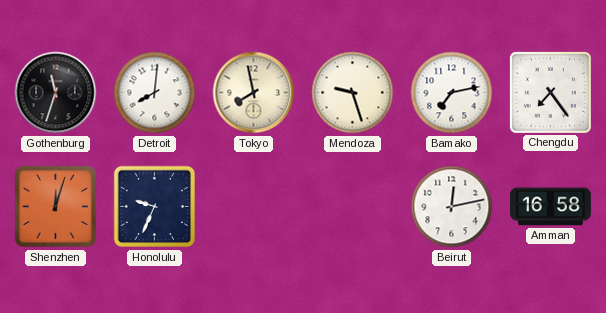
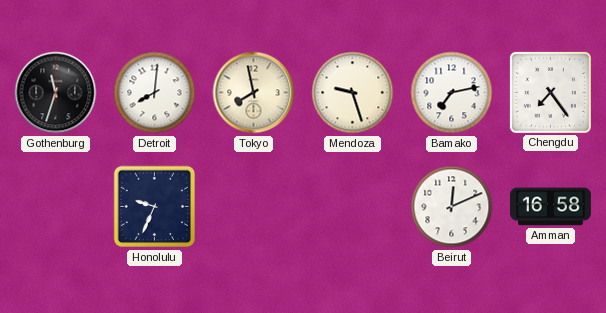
Shenzhen: 12:03 -> none (56, 207)
Beirut: 12:13 -> 12:11 (452, 207)
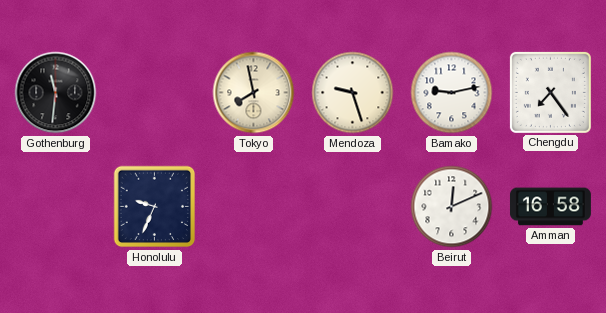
Gothenburg: 11:33 -> 11:31 (56, 93)
Detroit: 8:01 -> none (155, 93)
Bamako: 7:13 -> 9:13 (452, 93)
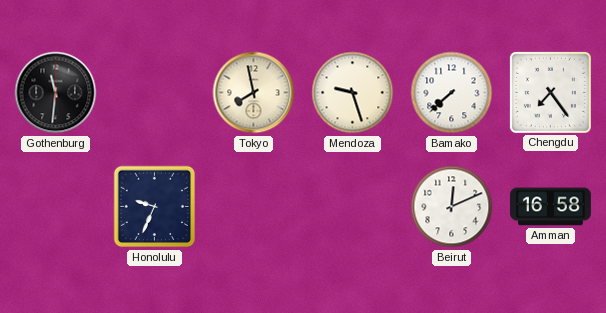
Bamako: 9:13 -> 7:38 (452, 93)
